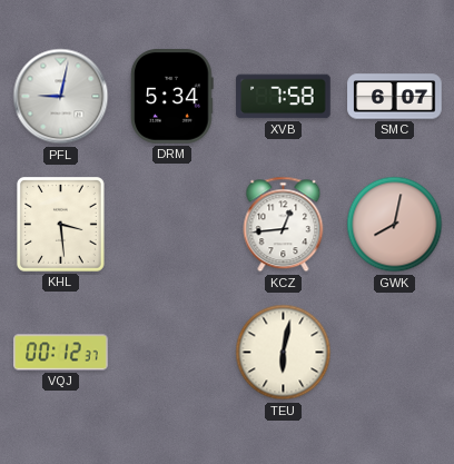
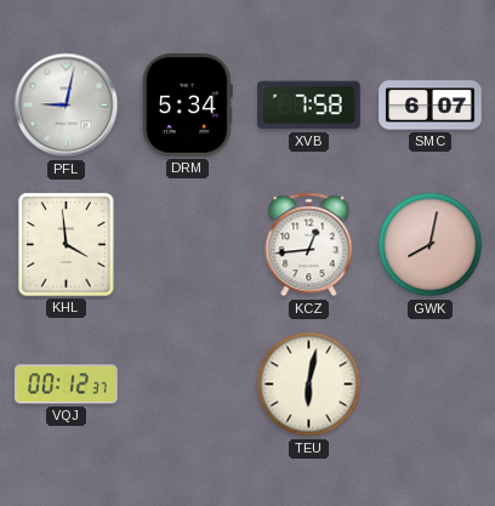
KHL: 3:29 -> 3:59 (67, 245)
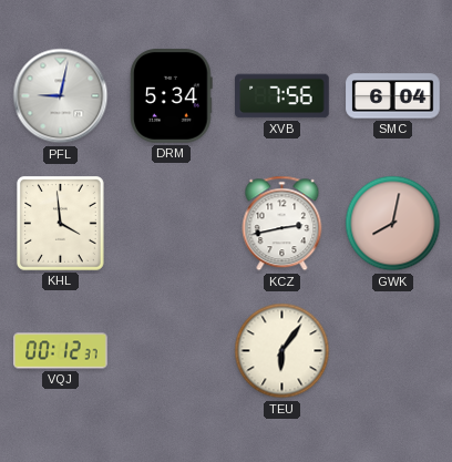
XVB: 7:58 -> 7:56 (282, 96)
SMC: 6:07 -> 6:04 (393, 96)
KCZ: 12:44 -> 2:43 (282, 224)
TEU: 6:02 -> 6:06 (282, 351)
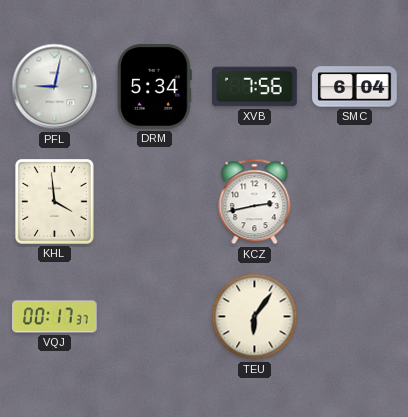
GWK: 8:02 -> none (393, 224)
VQJ: 00:12 -> 00:17 (55, 317)
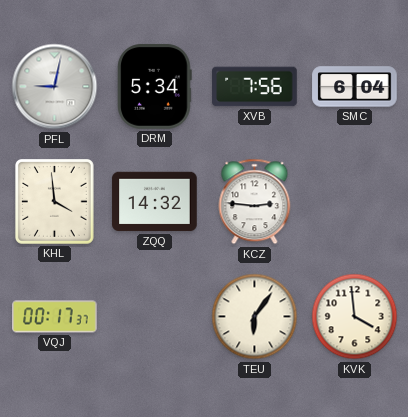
ZQQ: none -> 14:32 (155, 202)
KCZ: 2:43 -> 2:46 (255, 202)
KVK: none -> 3:59 (355, 317)
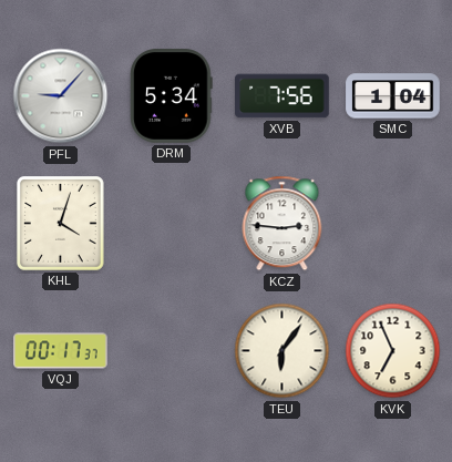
PFL: 9:02 -> 9:07 (61, 96)
SMC: 6:04 -> 1:04 (393, 96)
KHL: 3:59 -> 4:03 (61, 224)
ZQQ: 14:32 -> none (155, 202)
KVK: 3:59 -> 6:56 (393, 351)
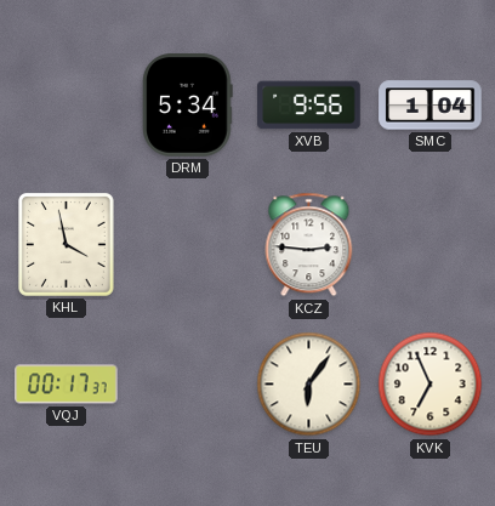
PFL: 9:07 -> none (61, 96)
XVB: 7:56 -> 9:56 (309, 106)
KHL: 4:03 -> 3:58 (67, 245)
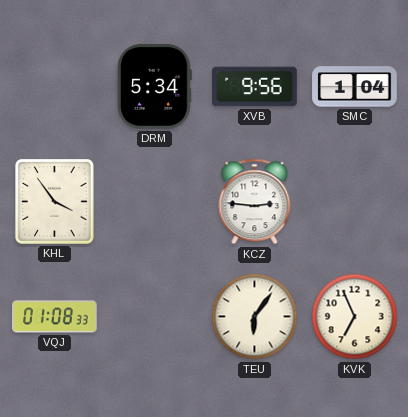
KHL: 3:58 -> 3:54 (55, 202)
VQJ: 00:17 -> 01:08 (55, 317)
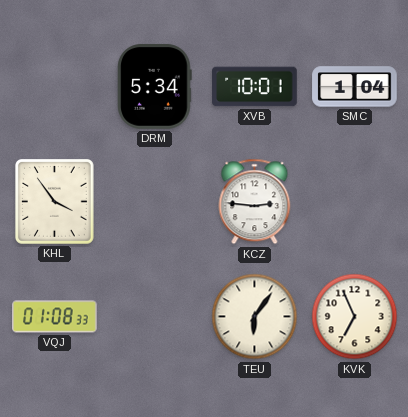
XVB: 9:56 -> 10:01 (255, 87)
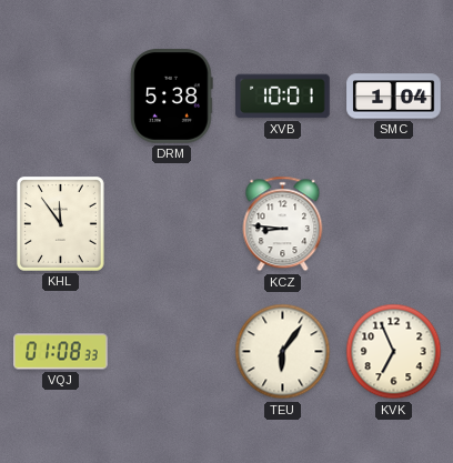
DRM: 5:34 -> 5:38 (172, 97)
KHL: 3:54 -> 11:54 (61, 224)
KCZ: 2:46 -> 8:46 (283, 224)
